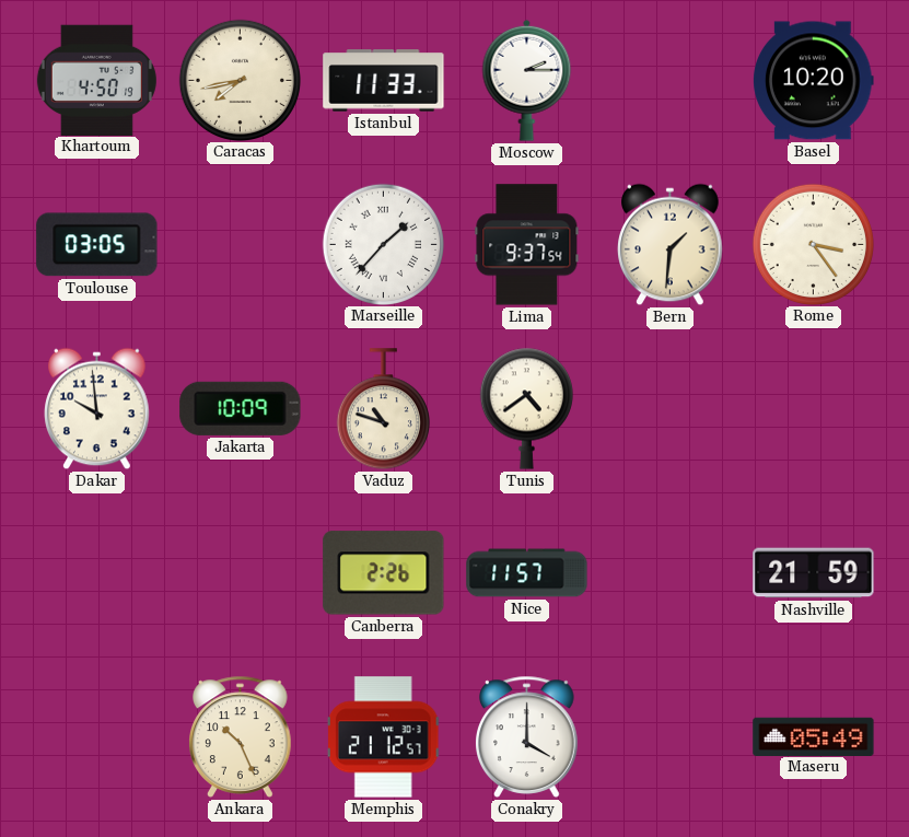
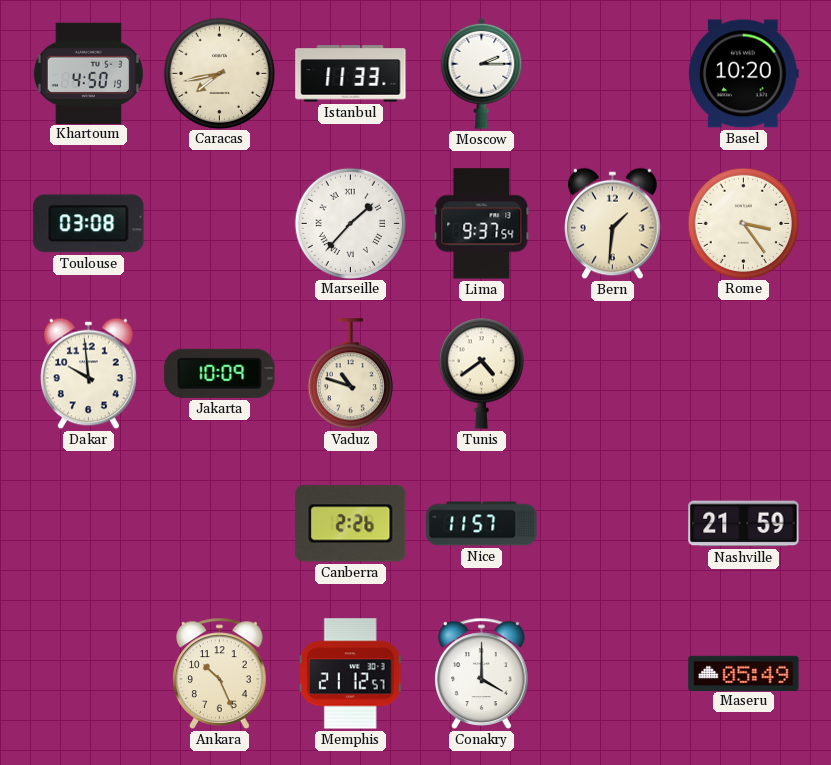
Toulouse: 03:05 -> 03:08 (89, 224)
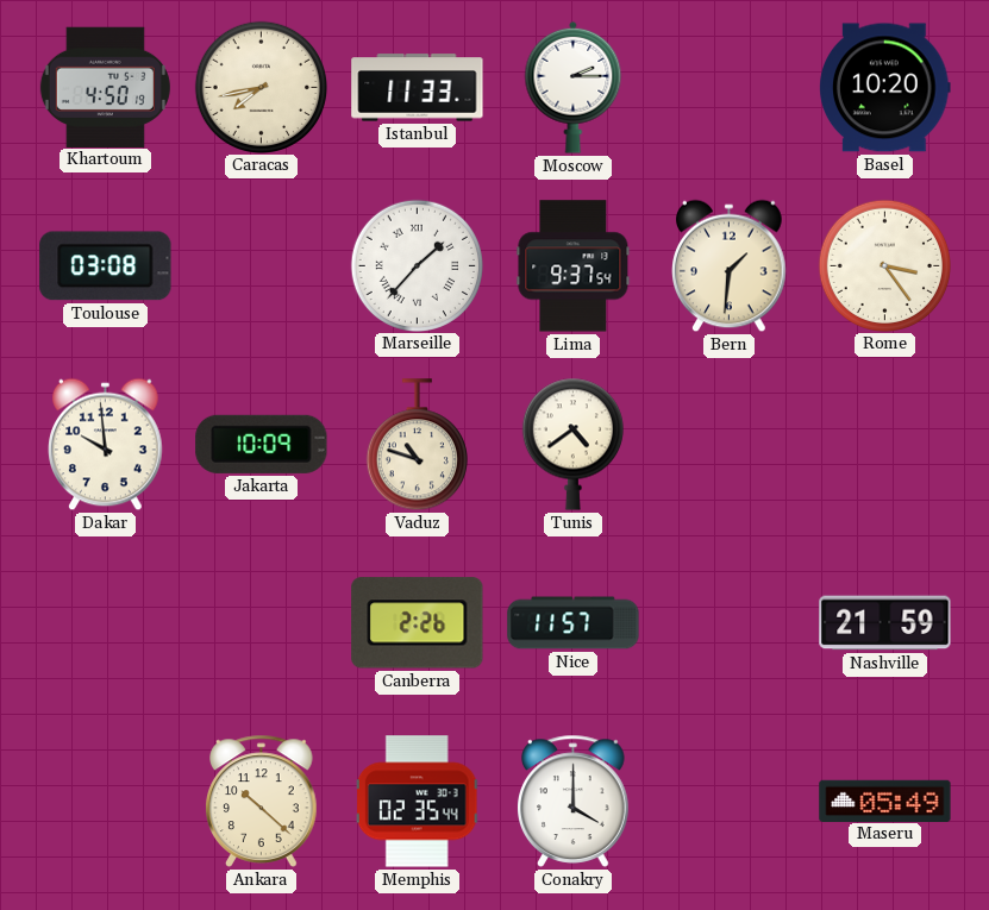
Ankara: 10:26 -> 10:22 (262, 801)
Memphis: 21:12 -> 02:35 (418, 802)
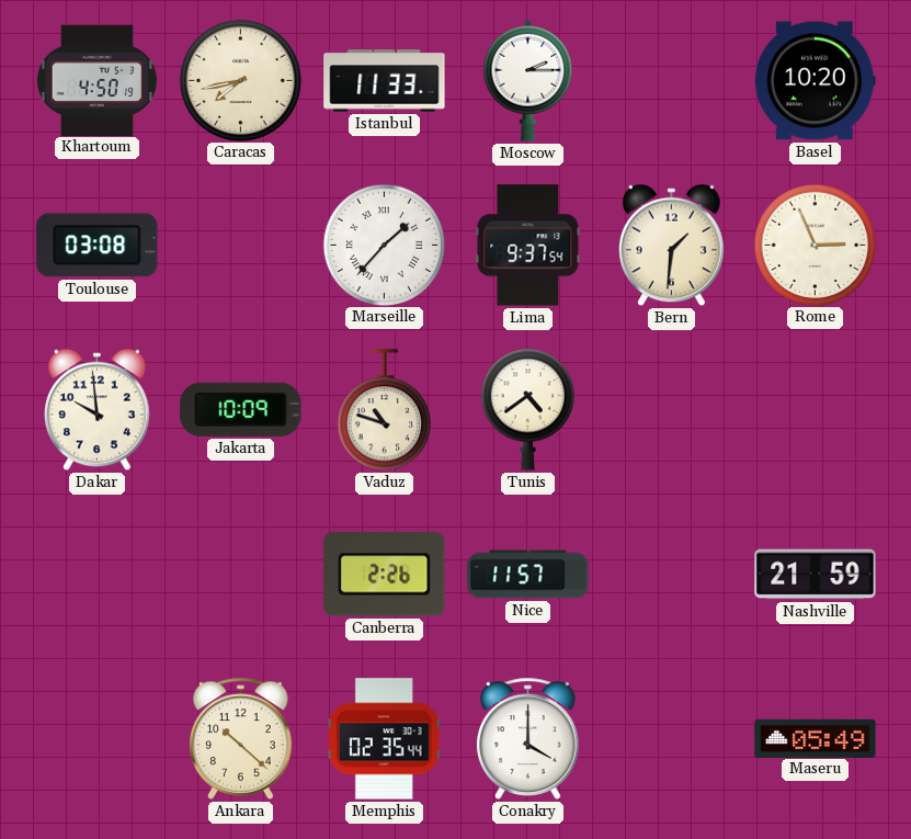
Rome: 3:24 -> 2:56 (815, 245)
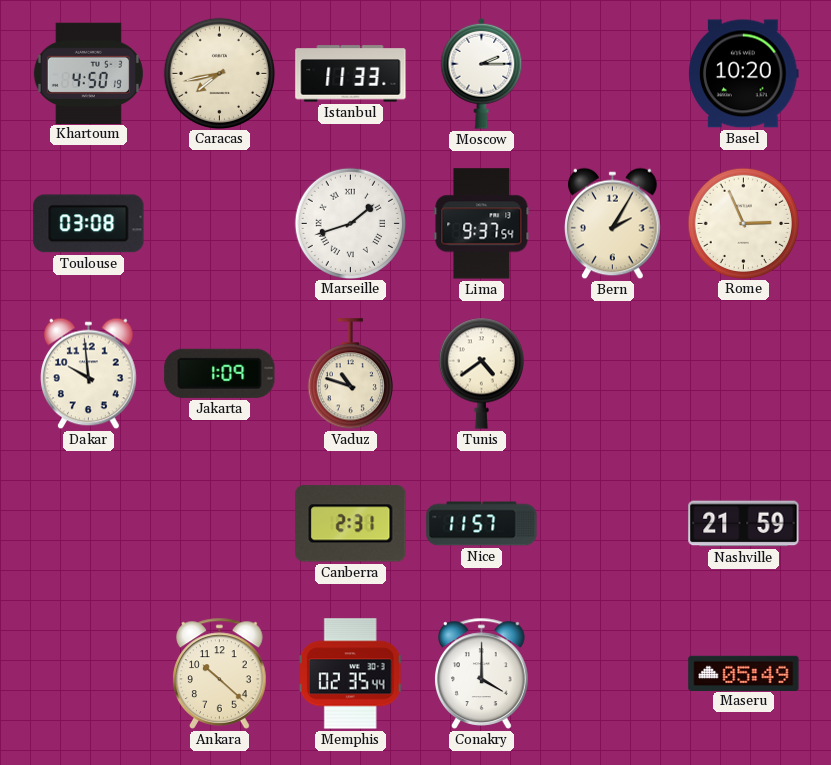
Marseille: 1:37 -> 1:42 (350, 223)
Bern: 1:31 -> 2:05 (613, 224)
Jakarta: 10:09 -> 1:09 (220, 373)
Canberra: 2:26 -> 2:31 (351, 524)
